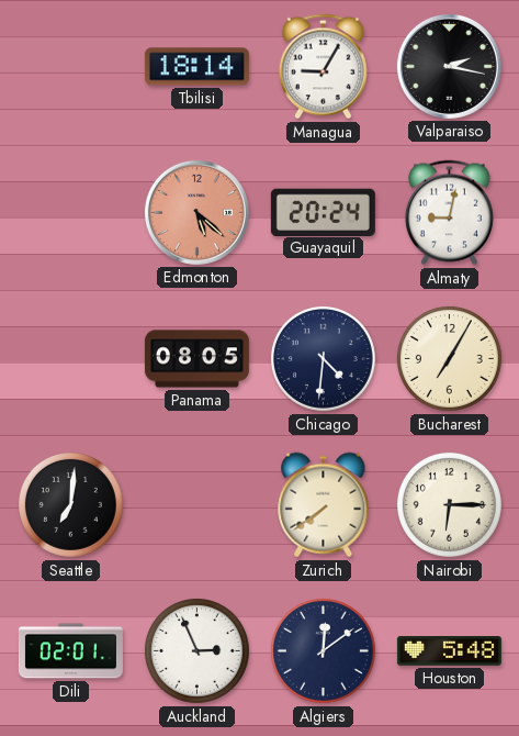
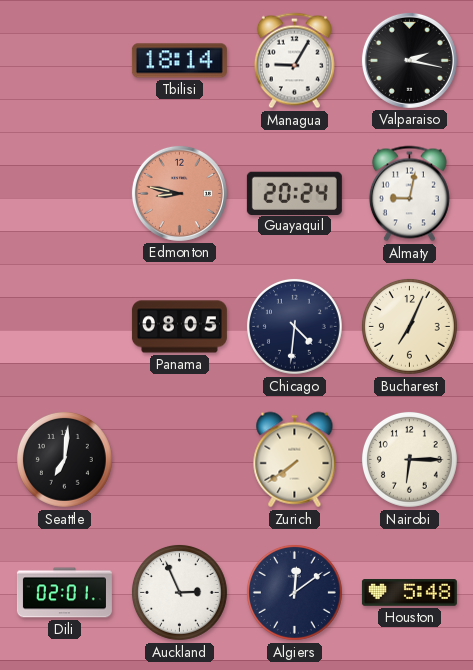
Edmonton: 5:22 -> 8:47 (179, 193)
Bucharest: 7:05 -> 7:04 (409, 326)
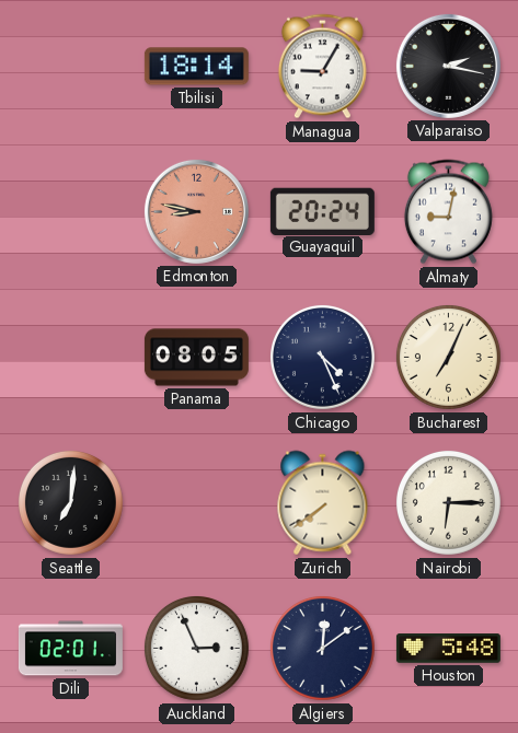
Chicago: 4:31 -> 4:26 (322, 357)
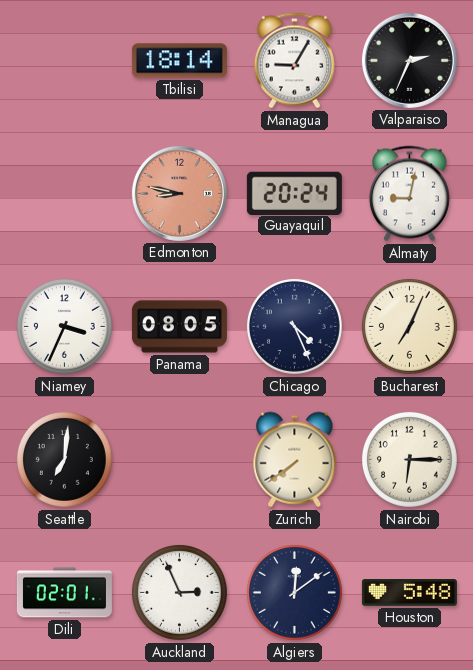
Valparaiso: 2:17 -> 2:34 (409, 60)
Niamey: none -> 3:34 (64, 326)
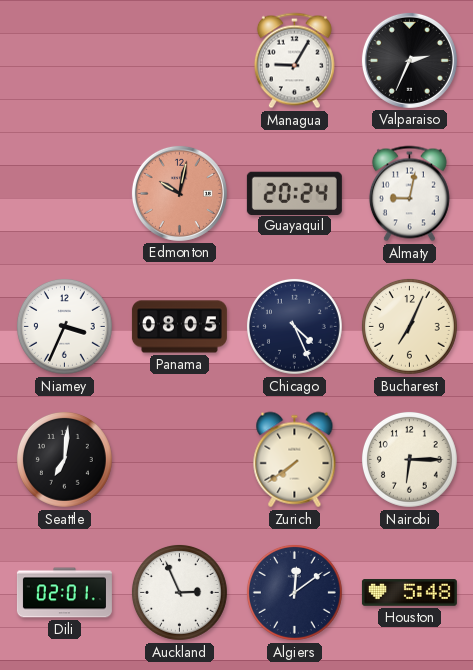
Tbilisi: 18:14 -> none (179, 61)
Edmonton: 8:47 -> 10:02 (179, 193)
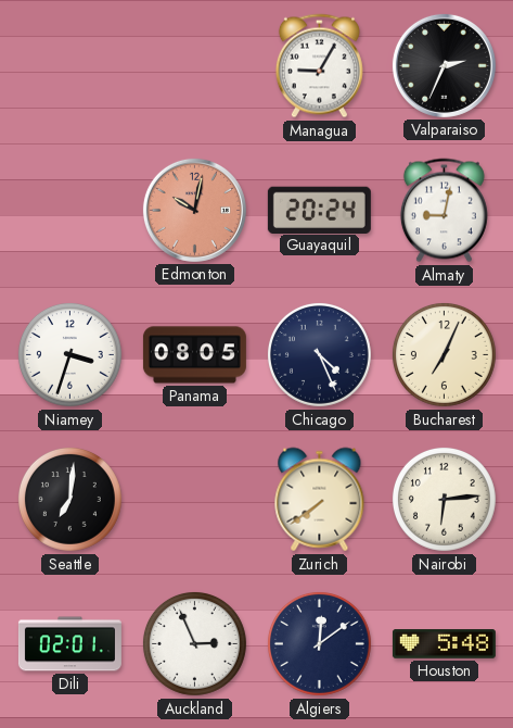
Niamey: 3:34 -> 3:33 (69, 354)
Nairobi: 6:15 -> 6:14 (444, 499)
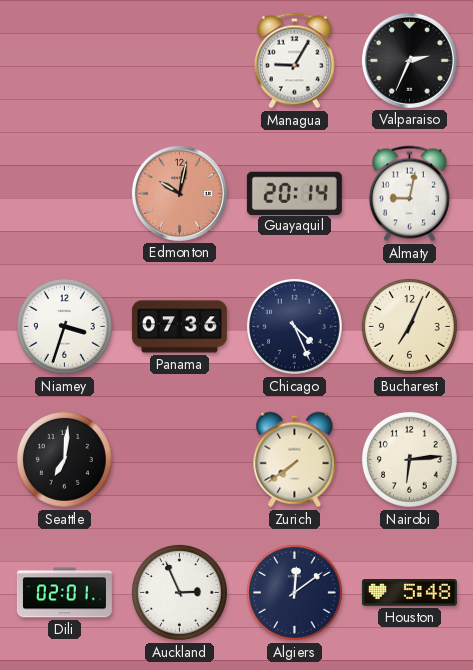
Guayaquil: 20:24 -> 20:14 (294, 193)
Panama: 08:05 -> 07:36 (179, 327)
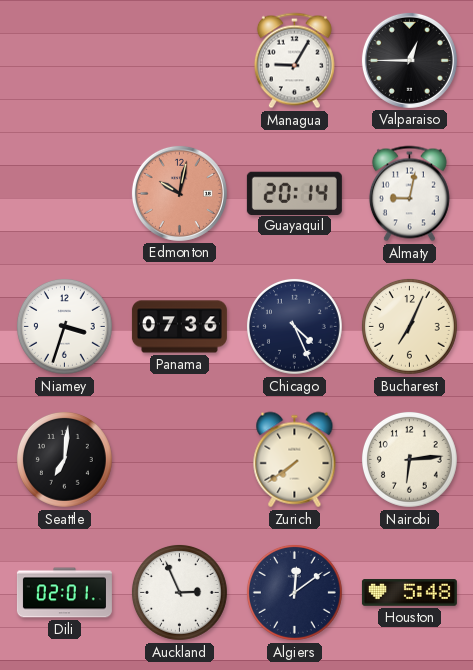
Valparaiso: 2:34 -> 12:45 (409, 60)
